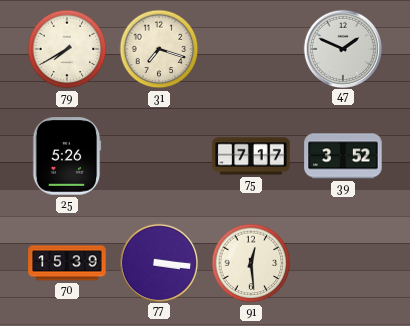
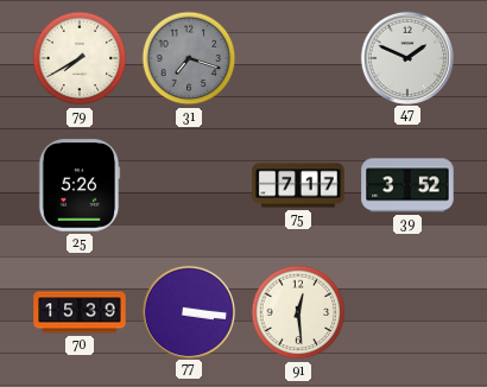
31 dial: cream -> grey (189, 58)
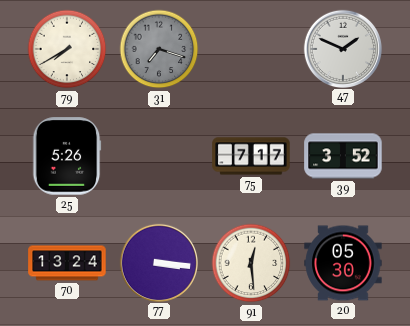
70: 15:39 -> 13:24 (67, 263)
20: none -> 05:30 (343, 263)
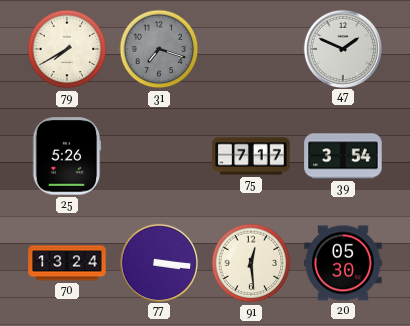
39: 3:52 -> 3:54 (343, 156)
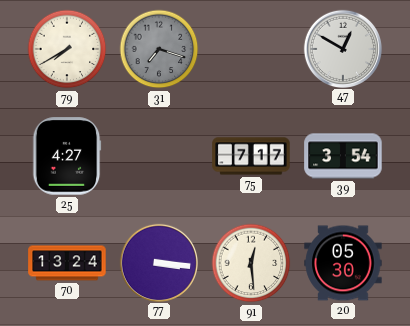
47: 1:49 -> 12:50 (342, 48)
25: 5:26 -> 4:27 (67, 156)
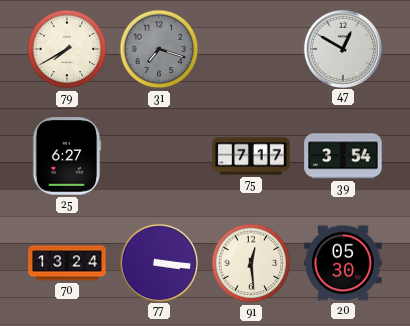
25: 4:27 -> 6:27 (67, 156)
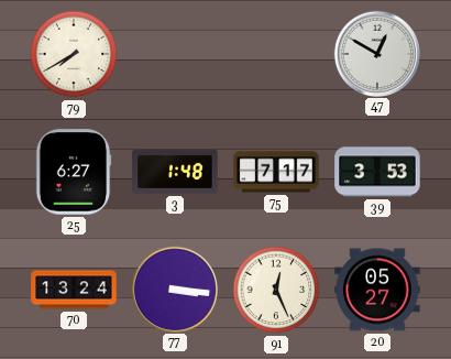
31: 7:18 -> none (159, 49)
3: none -> 1:48 (175, 172)
39: 3:54 -> 3:53 (377, 172)
91: 12:29 -> 12:26 (276, 290)
20: 05:30 -> 05:27 (377, 290)
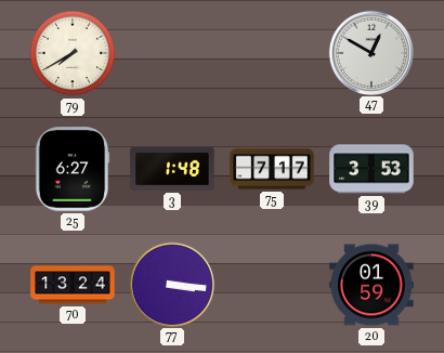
91: 12:26 -> none (276, 290)
20: 05:27 -> 01:59 (371, 285)
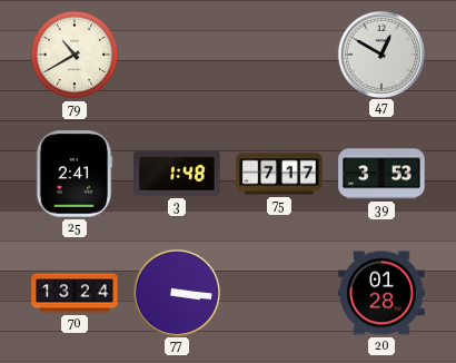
79: 7:40 -> 10:40 (75, 55)
25: 6:27 -> 2:41 (75, 174)
20: 01:59 -> 01:28 (381, 293)
